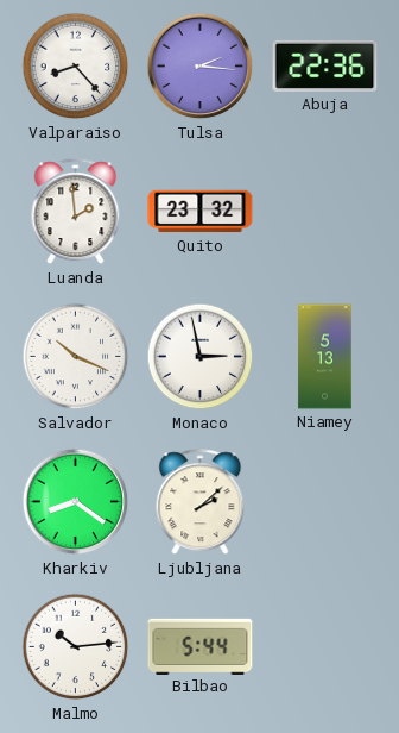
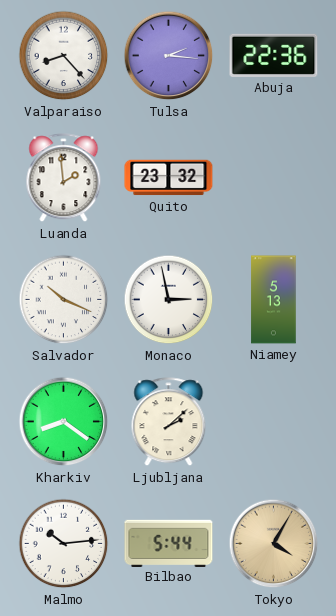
Tokyo: none -> 4:05 (274, 544)
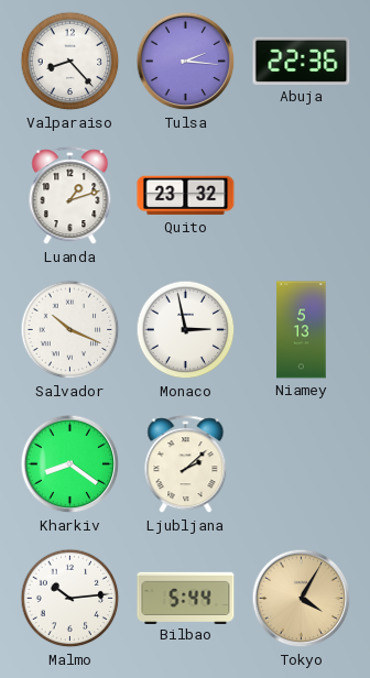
Luanda: 1:59 -> 1:12 (70, 196)
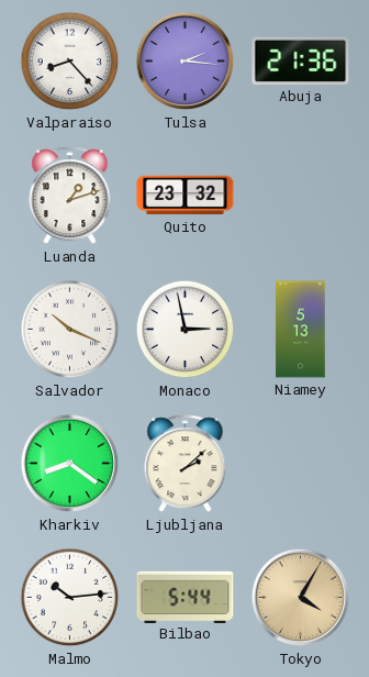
Abuja: 22:36 -> 21:36 (301, 60)
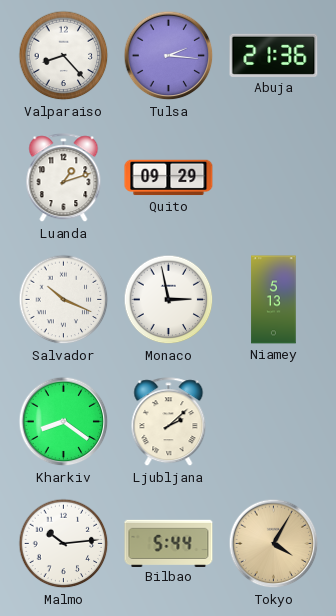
Quito: 23:32 -> 09:29 (169, 178)
